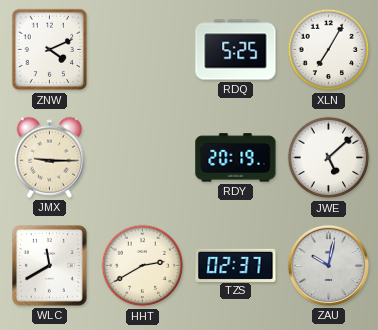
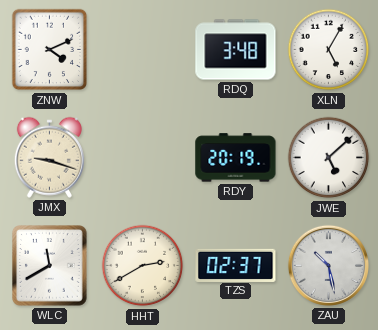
RDQ: 5:25 -> 3:48 (236, 50)
XLN: 7:05 -> 5:05 (329, 50)
JMX: 9:15 -> 9:18 (49, 157)
ZAU: 10:02 -> 10:28 (328, 265)
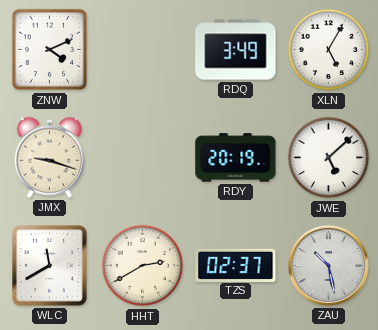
RDQ: 3:48 -> 3:49 (236, 50)
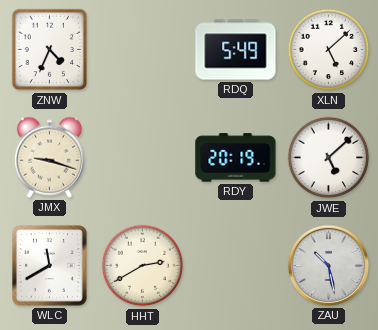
ZNW: 4:11 -> 4:34 (50, 50)
RDQ: 3:49 -> 5:49 (236, 50)
XLN: 5:05 -> 5:08 (329, 50)
TZS: 02:37 -> none (236, 265)
